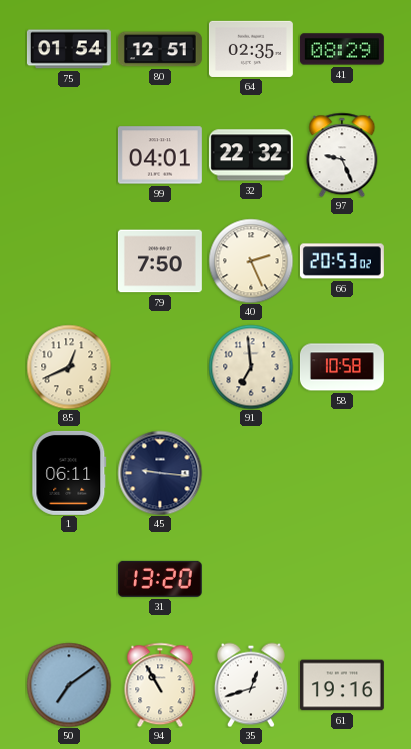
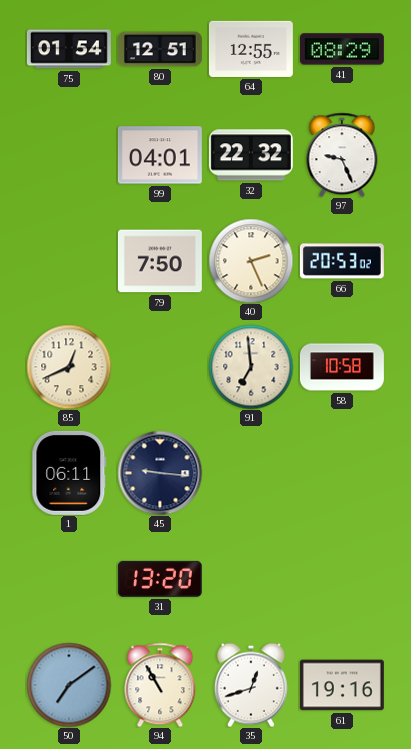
64: 02:35 -> 12:55 (251, 49)
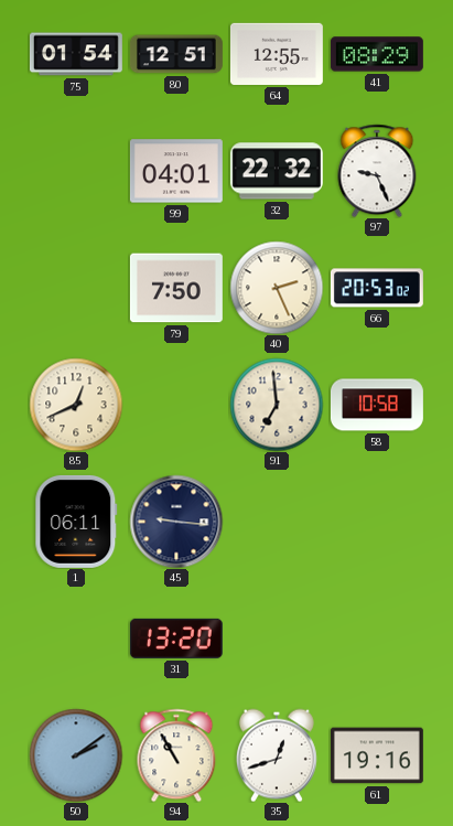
50: 7:09 -> 2:09 (76, 755)
